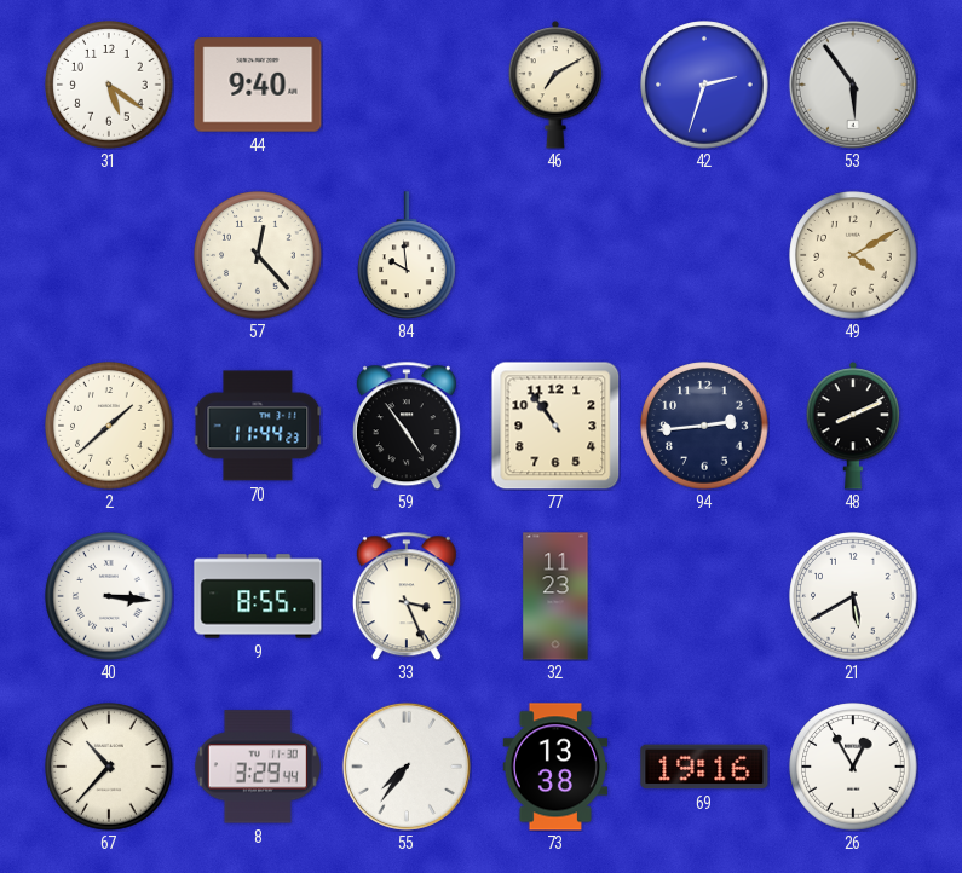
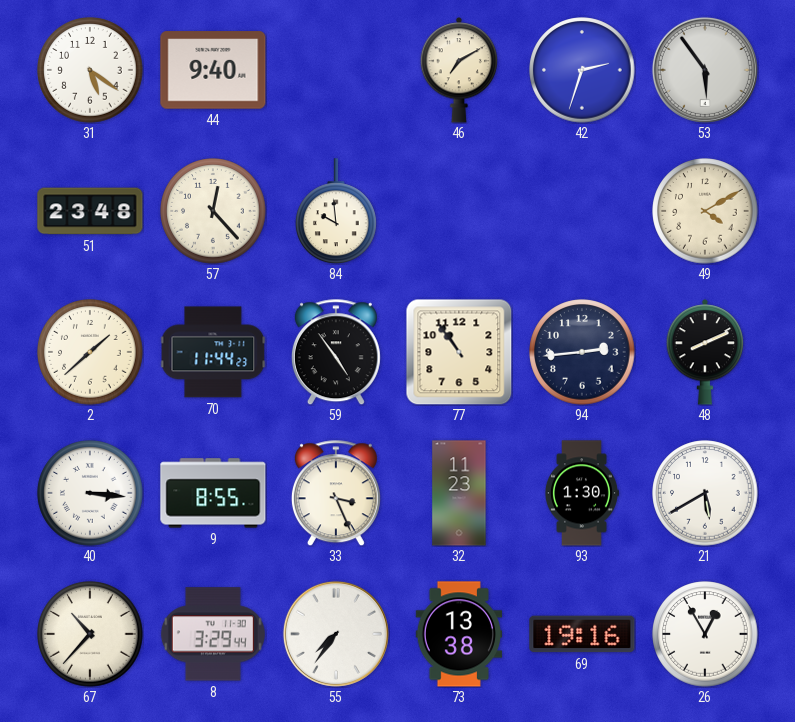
51: none -> 23:48 (90, 211)
93: none -> 1:30 (581, 493)
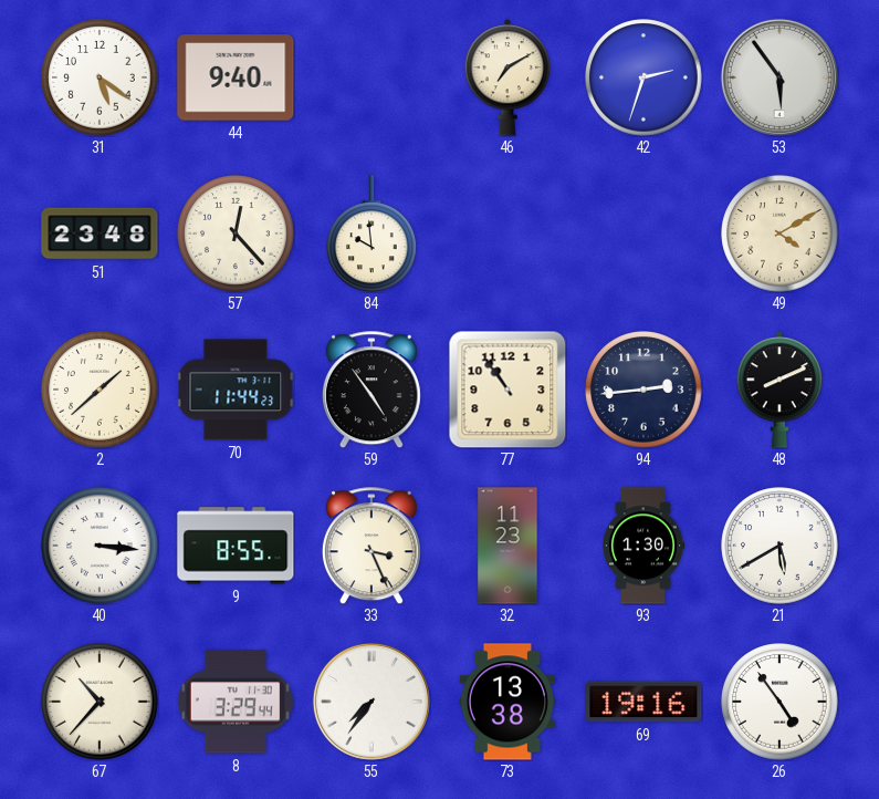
26: 12:55 -> 4:54 (779, 702)
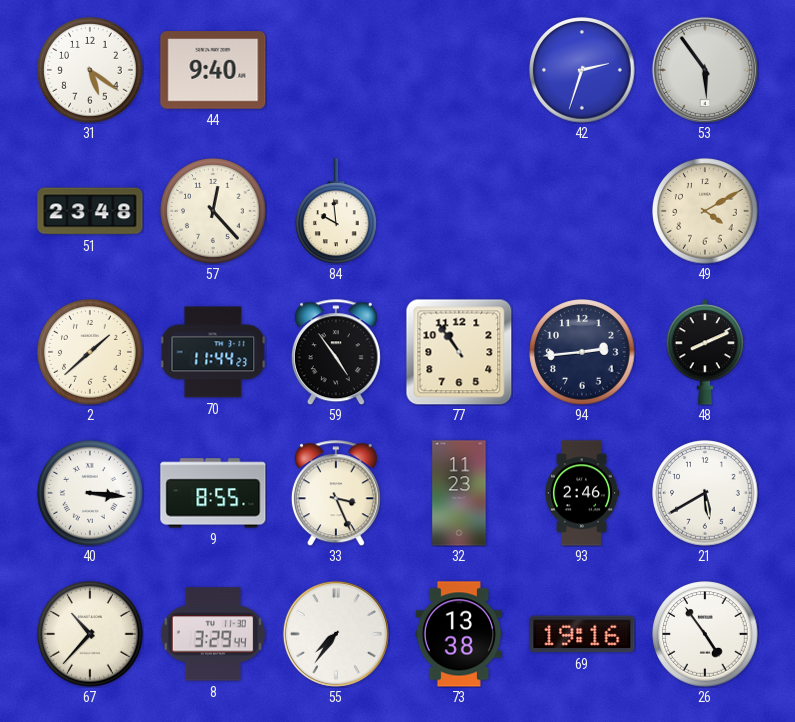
46: 7:10 -> none (507, 77)
93: 1:30 -> 2:46 (581, 493)
